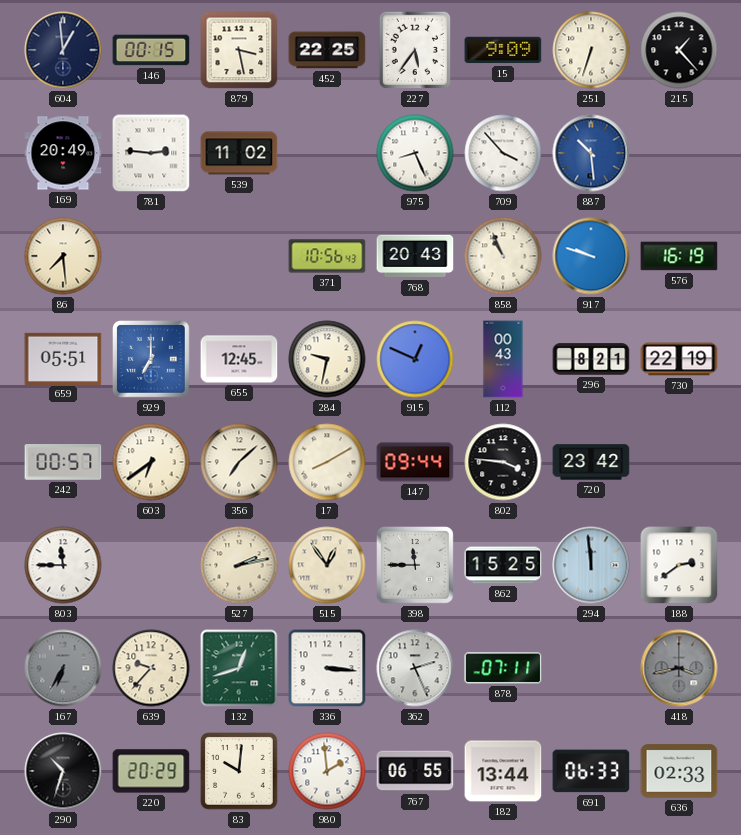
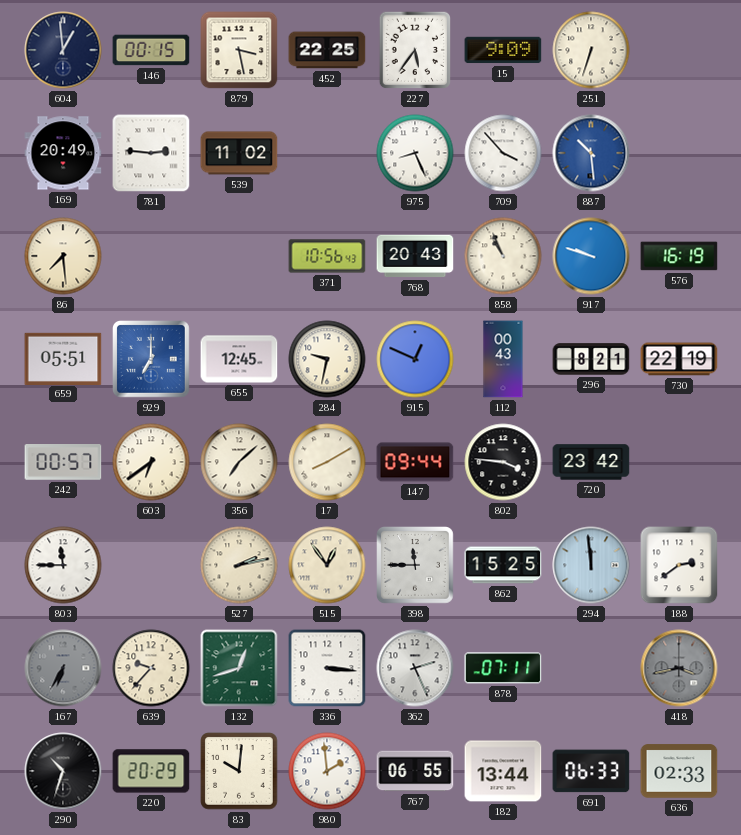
215: 1:23 -> none (679, 50)
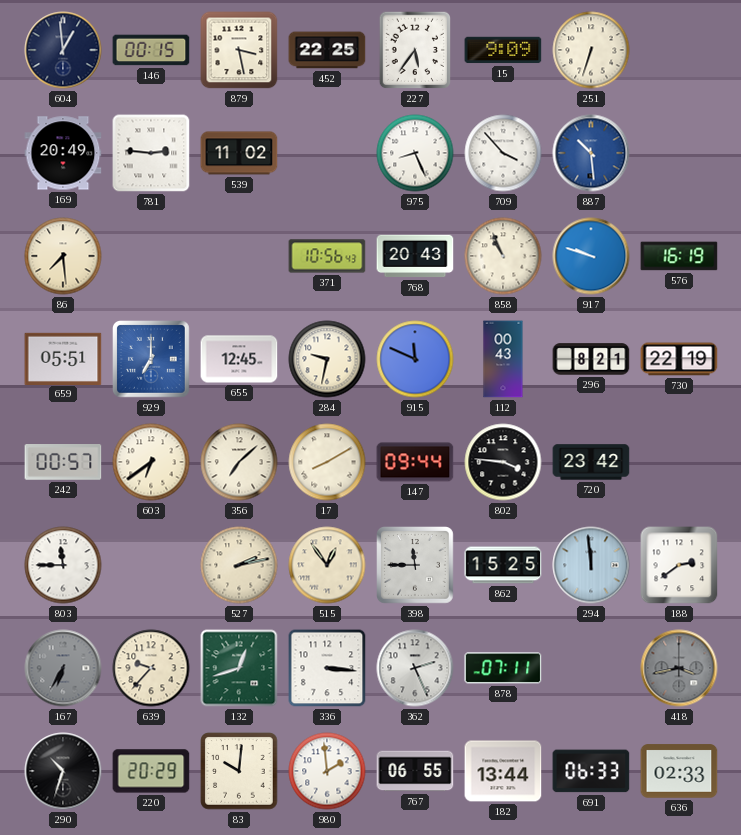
915: 12:49 -> 11:49 (415, 359)
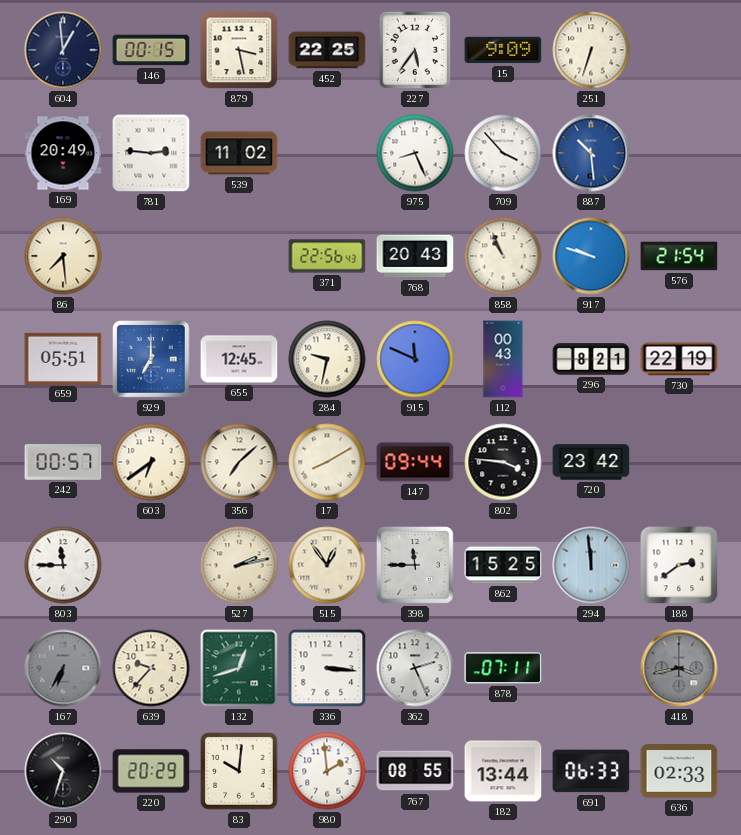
371: 10:56 -> 22:56 (327, 256)
576: 16:19 -> 21:54 (679, 256)
767: 06:55 -> 08:55 (415, 771)
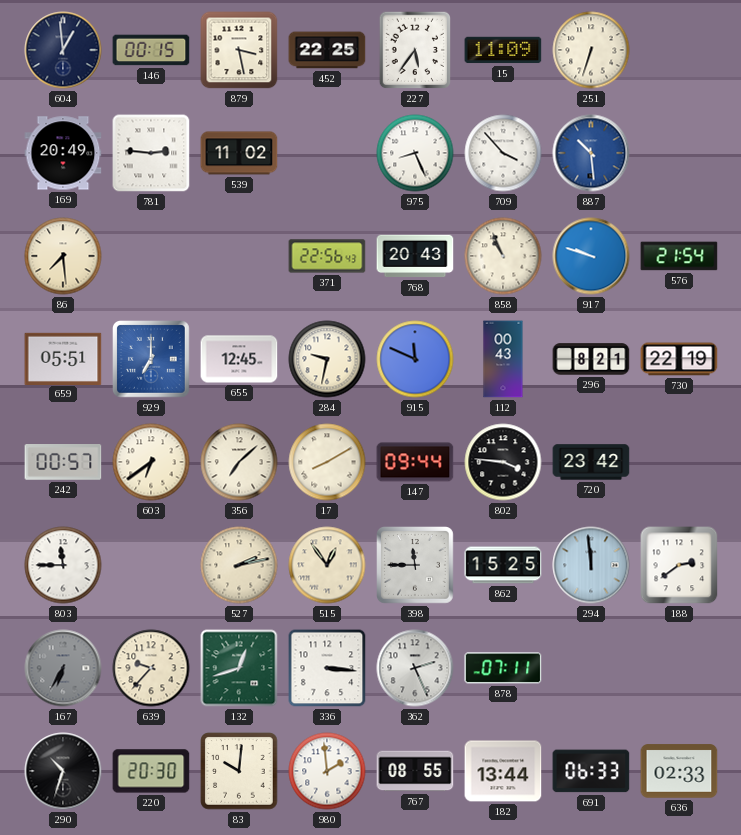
15: 9:09 -> 11:09 (503, 50)
418: 3:43 -> none (679, 668)
220: 20:29 -> 20:30 (151, 771)
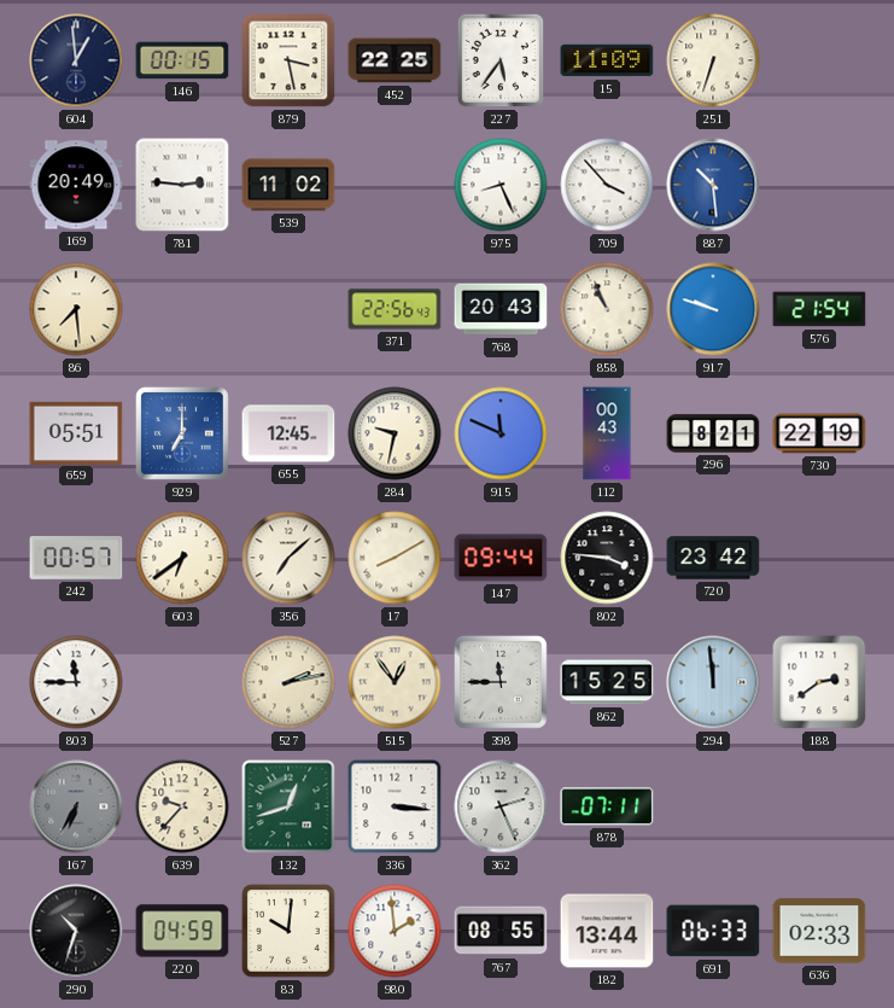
220: 20:30 -> 04:59 (182, 931)
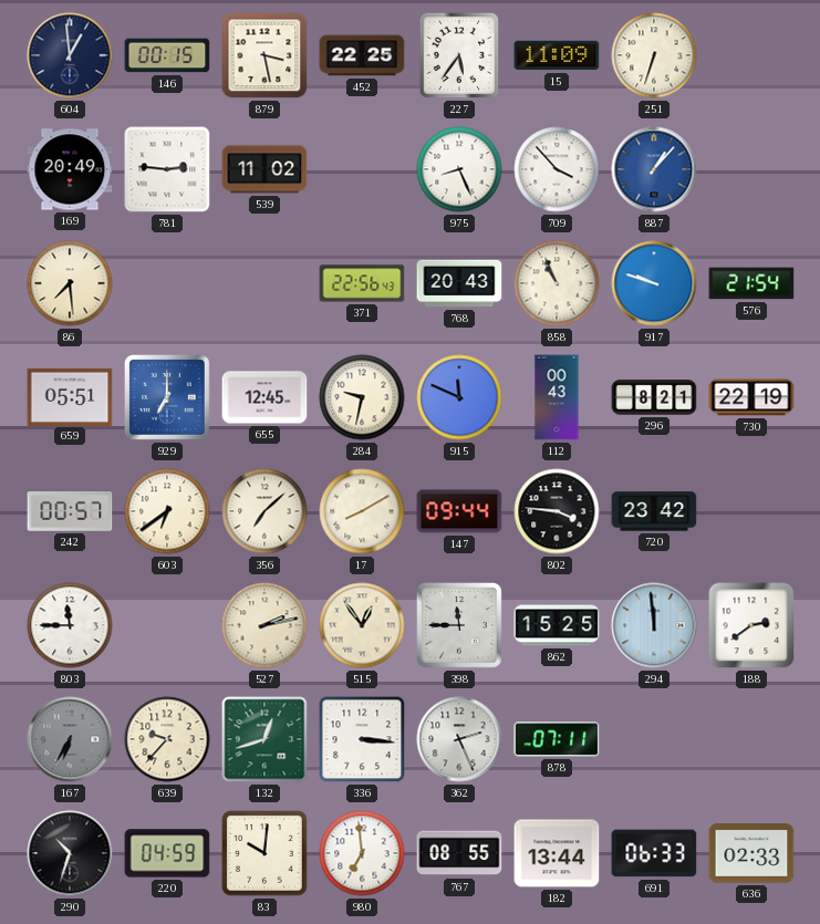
887: 10:29 -> 1:07 (654, 169)
980: 1:59 -> 6:59 (362, 853)
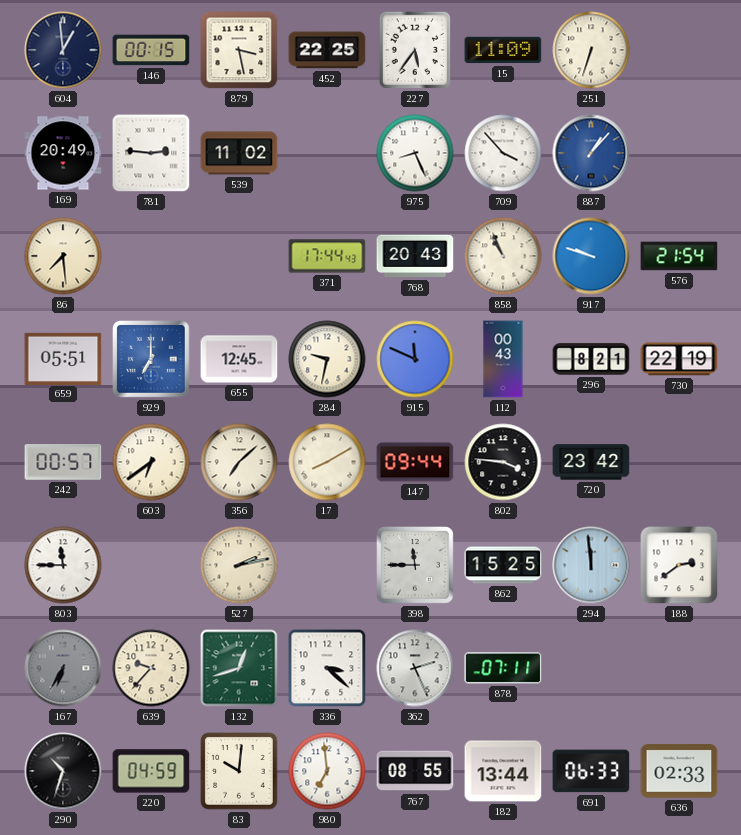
371: 22:56 -> 17:44 (327, 256)
515: 12:54 -> none (362, 625)
336: 3:16 -> 3:22 (327, 668)
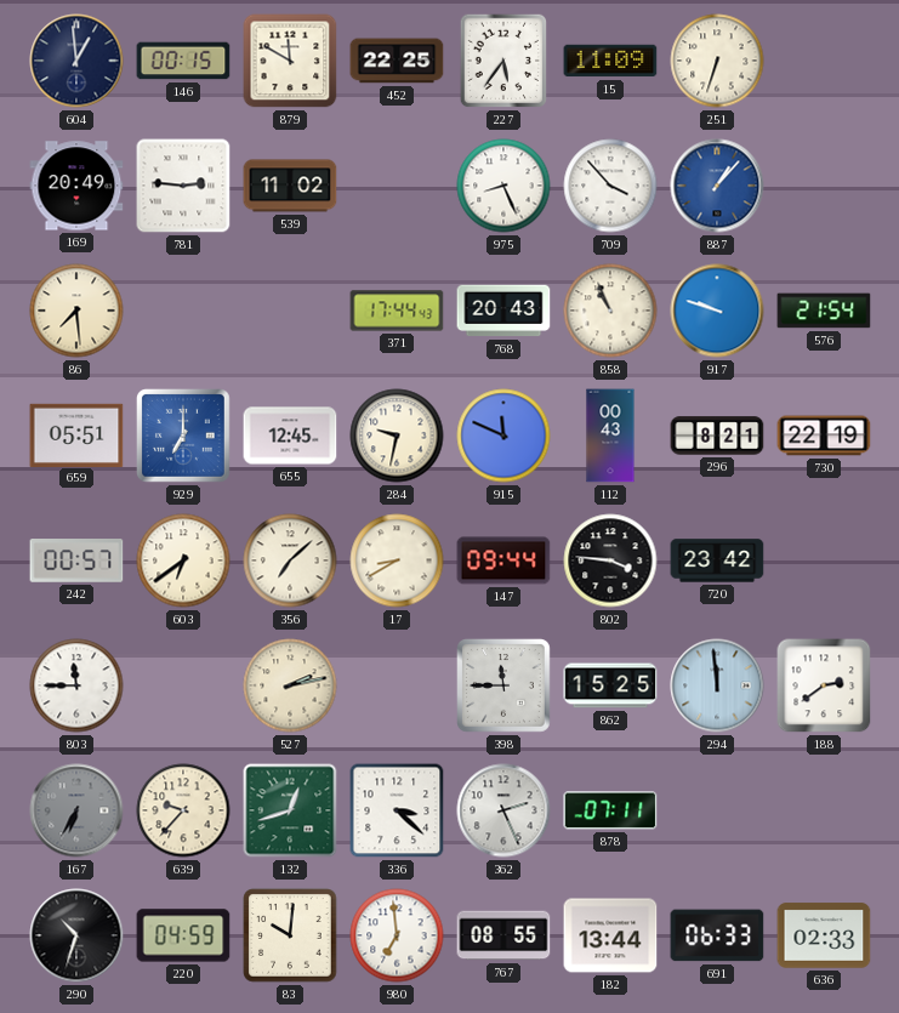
879: 3:28 -> 11:50 (290, 61)
17: 8:10 -> 8:40 (397, 560)
